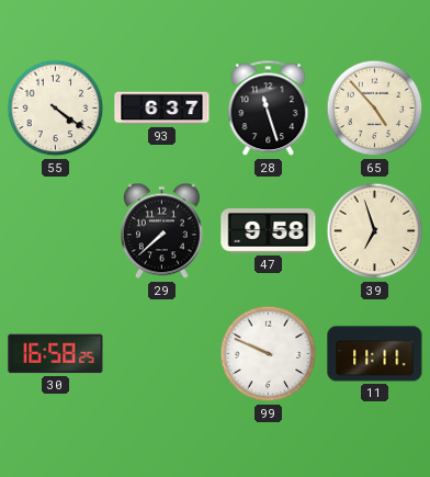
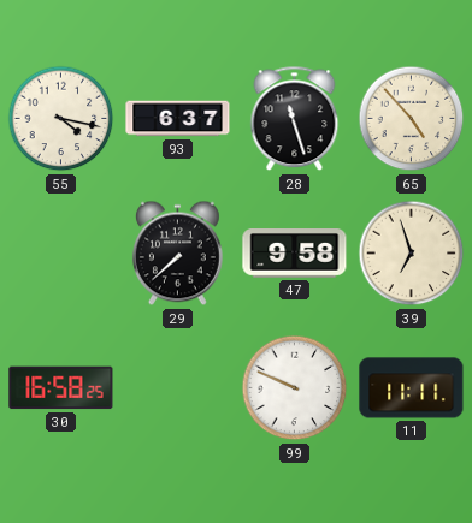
55: 4:21 -> 4:17 (61, 119)
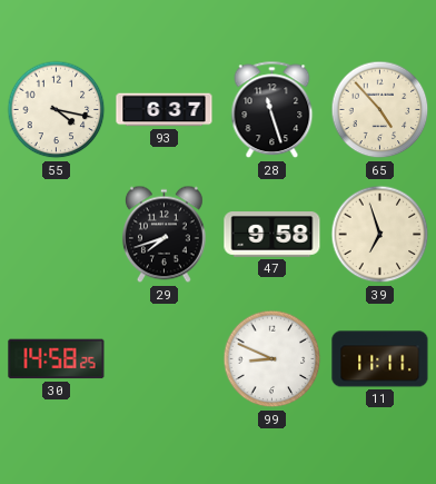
29: 7:38 -> 7:42 (163, 235)
30: 16:58 -> 14:58 (57, 359)
99: 9:49 -> 8:49 (272, 359)
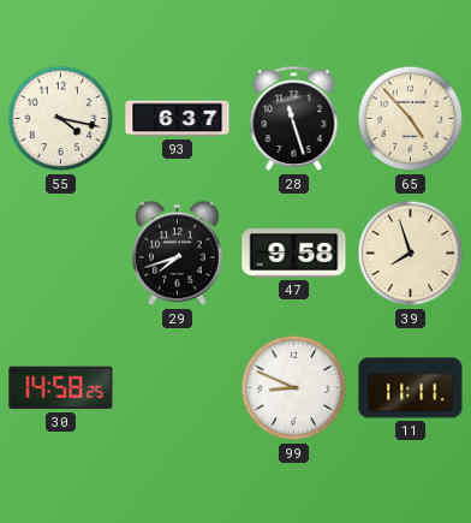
39: 6:57 -> 7:57 (411, 254)
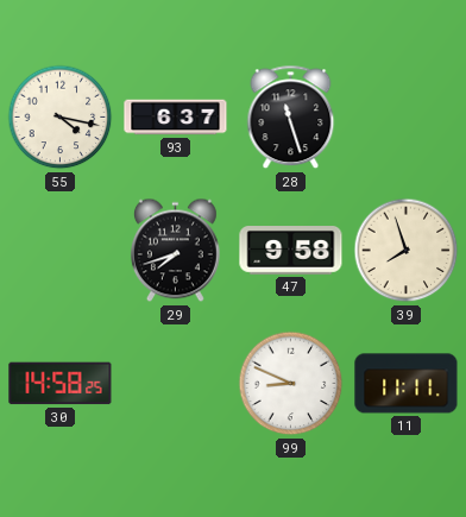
65: 4:53 -> none (411, 119)
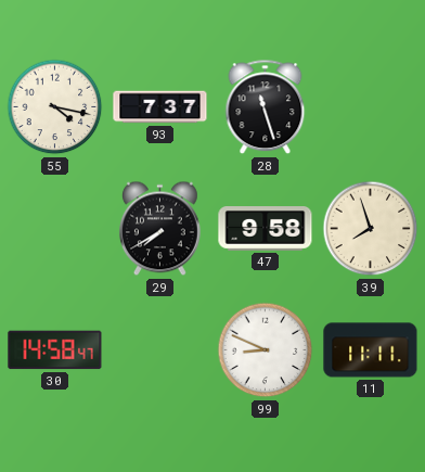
93: 6:37 -> 7:37 (160, 107)
29: 7:42 -> 7:40 (159, 229)
30: 14:58:25 -> 14:58:47 (55, 350)
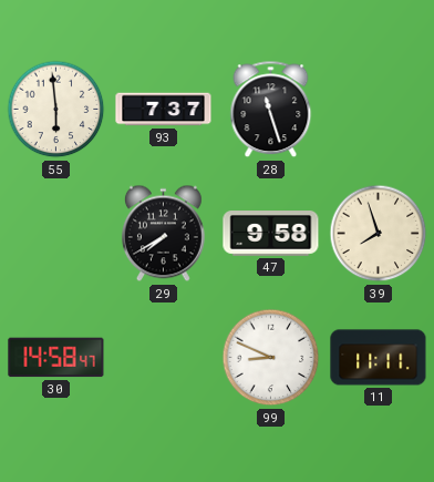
55: 4:17 -> 5:59 (56, 110)
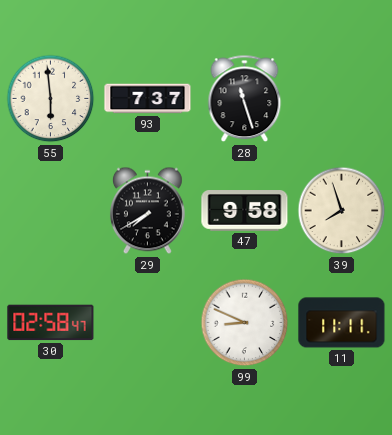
30: 14:58 -> 02:58 (51, 323)
